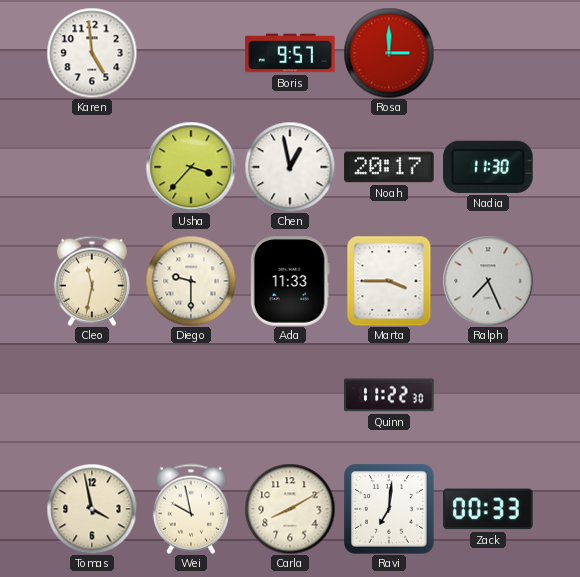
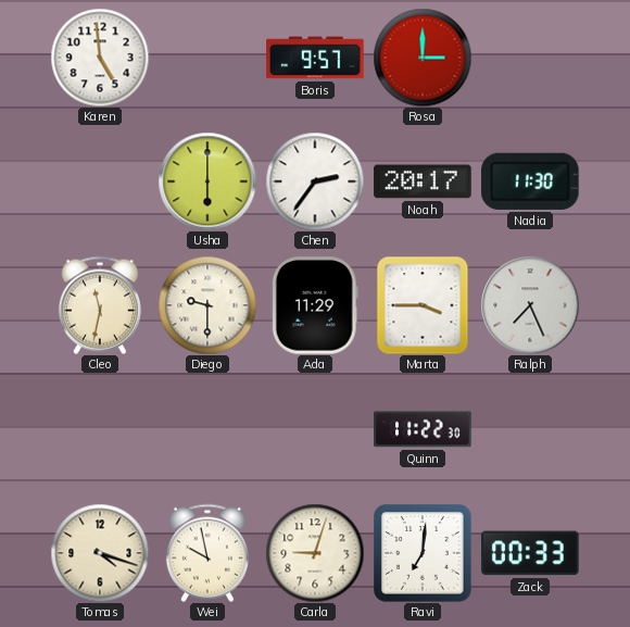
Usha: 3:37 -> 6:00 (207, 181)
Chen: 12:58 -> 2:36 (315, 181)
Ada: 11:33 -> 11:29 (315, 305)
Tomas: 3:58 -> 4:18 (100, 553)
Carla: 8:10 -> 9:03 (315, 553)
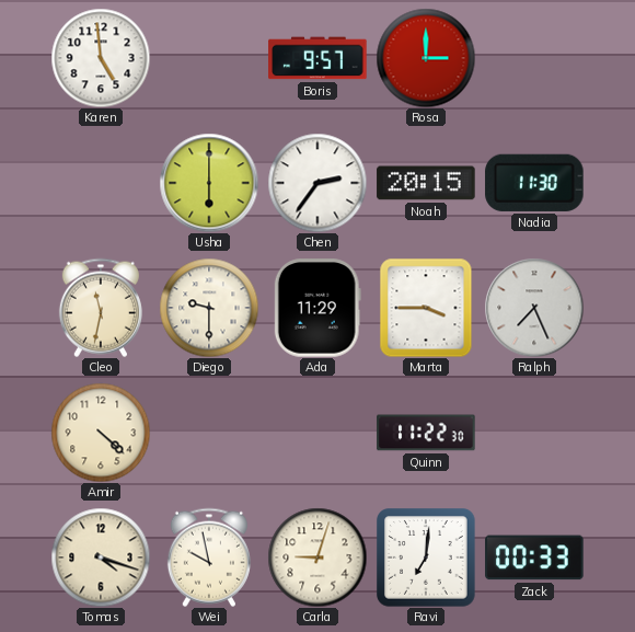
Noah: 20:17 -> 20:15 (426, 183)
Amir: none -> 4:22 (101, 433)
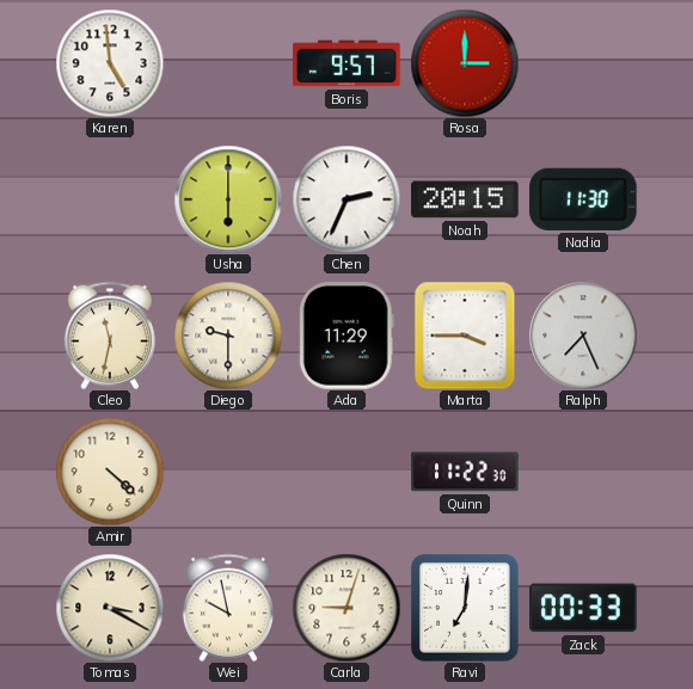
Chen: 2:36 -> 2:34 (346, 199)
Tomas: 4:18 -> 3:20 (110, 608)
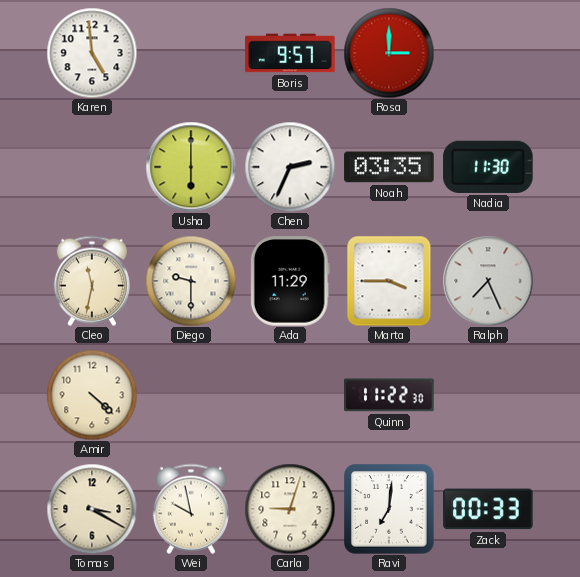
Noah: 20:15 -> 03:35 (389, 167)
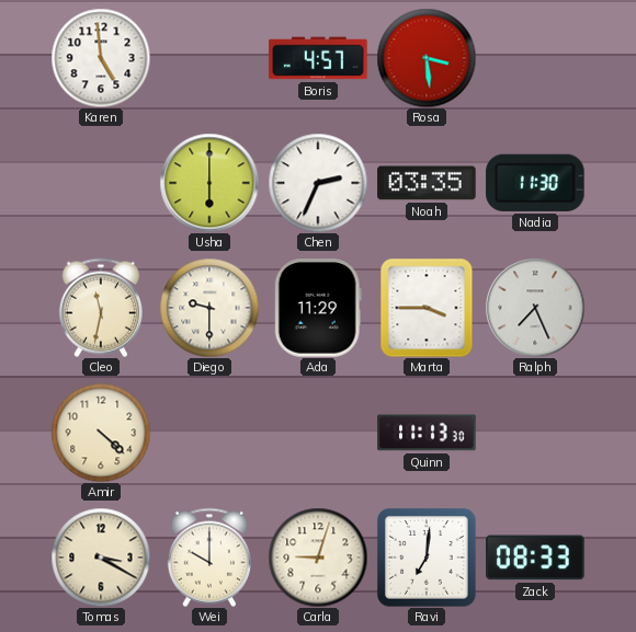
Boris: 9:57 -> 4:57 (318, 58)
Rosa: 3:00 -> 3:29 (427, 58)
Quinn: 11:22 -> 11:13 (427, 433)
Wei: 9:58 -> 10:00 (209, 558)
Zack: 00:33 -> 08:33 (535, 558)
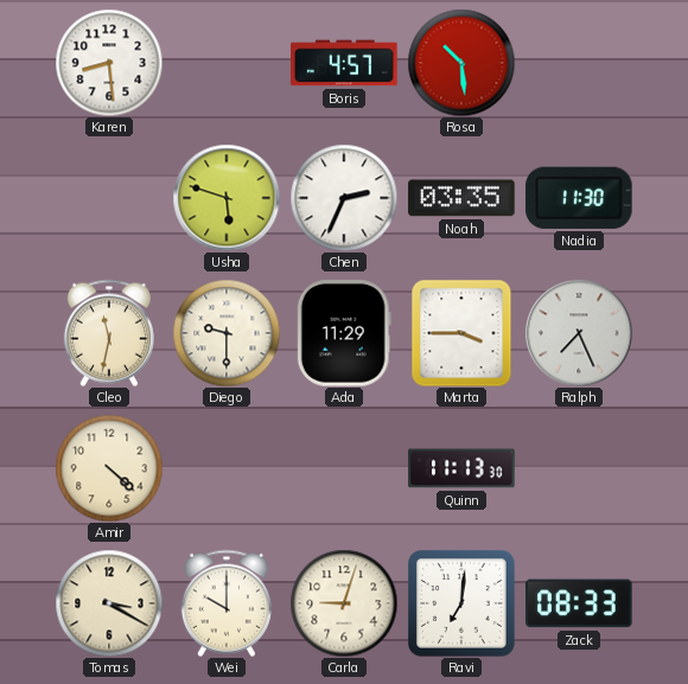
Karen: 4:59 -> 8:29 (109, 63)
Rosa: 3:29 -> 10:29 (461, 63)
Usha: 6:00 -> 5:48 (227, 198)
